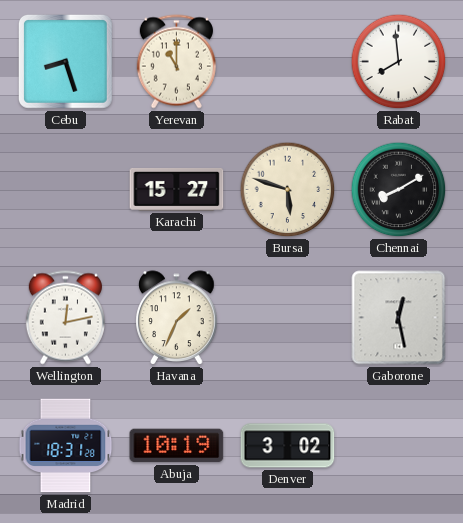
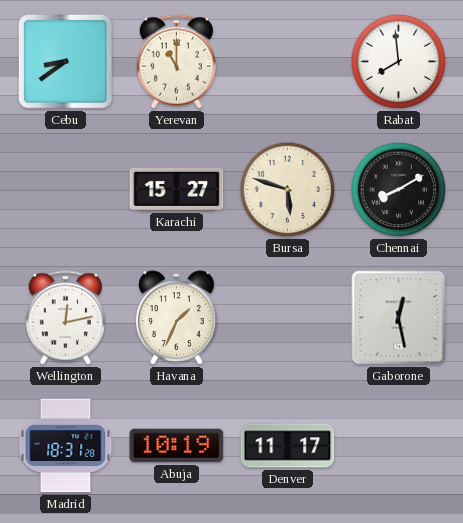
Cebu: 8:27 -> 8:39 (65, 61)
Denver: 3:02 -> 11:17 (288, 446)
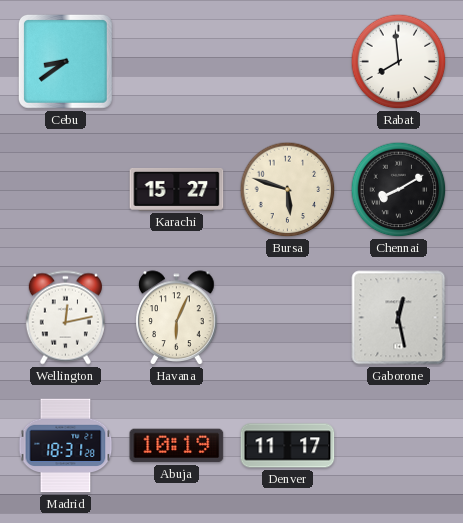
Yerevan: 11:00 -> none (176, 62)
Havana: 1:34 -> 6:04 (177, 318)
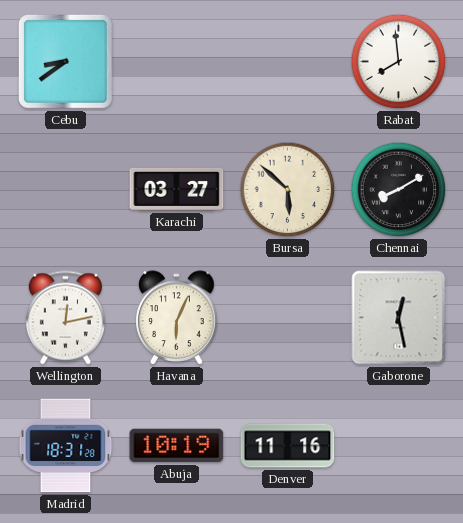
Karachi: 15:27 -> 03:27 (177, 189)
Bursa: 5:48 -> 5:52 (288, 190)
Denver: 11:17 -> 11:16 (288, 446)
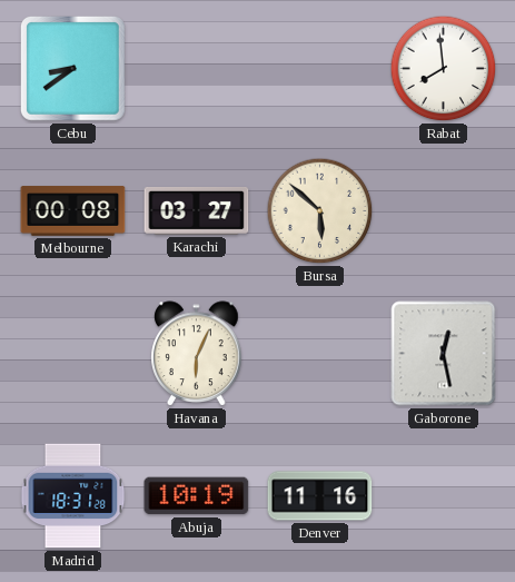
Melbourne: none -> 00:08 (73, 211)
Chennai: 8:10 -> none (399, 190)
Wellington: 12:13 -> none (65, 318)
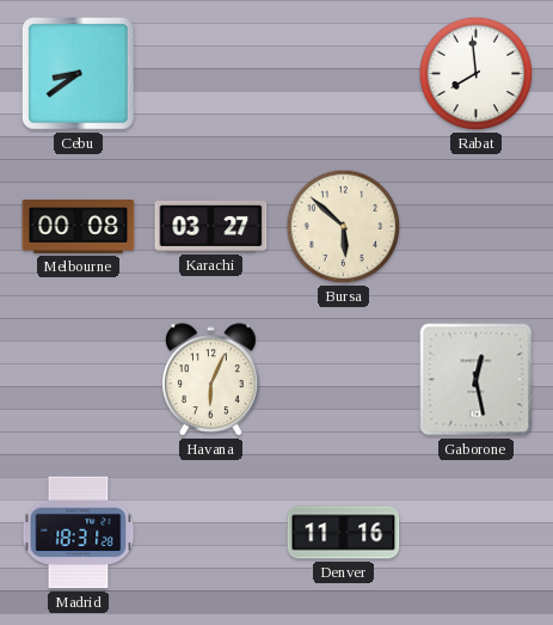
Abuja: 10:19 -> none (197, 496)
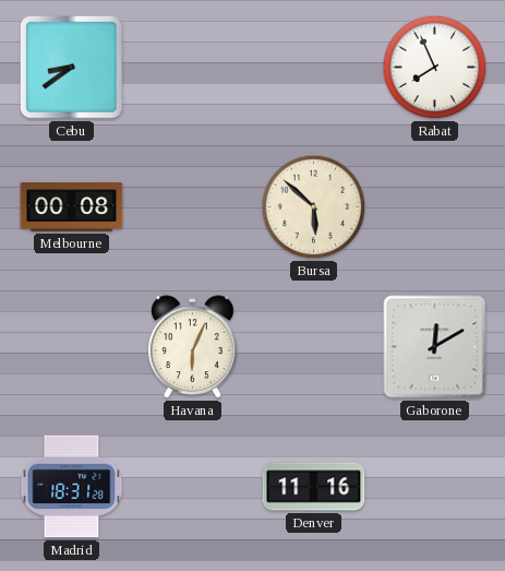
Rabat: 7:59 -> 7:56 (435, 68)
Karachi: 03:27 -> none (211, 226)
Gaborone: 12:28 -> 12:10 (435, 347)
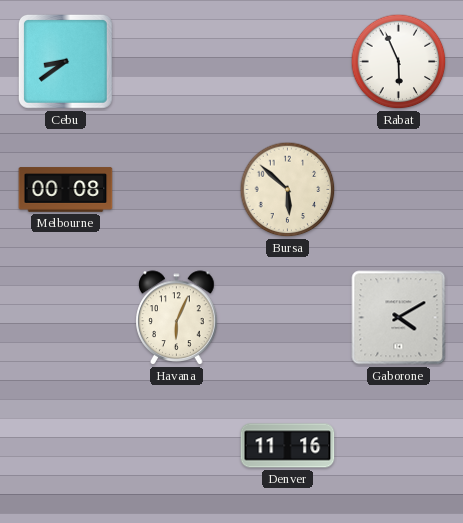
Rabat: 7:56 -> 5:56 (399, 62)
Gaborone: 12:10 -> 4:10 (399, 318)
Madrid: 18:31 -> none (72, 487)
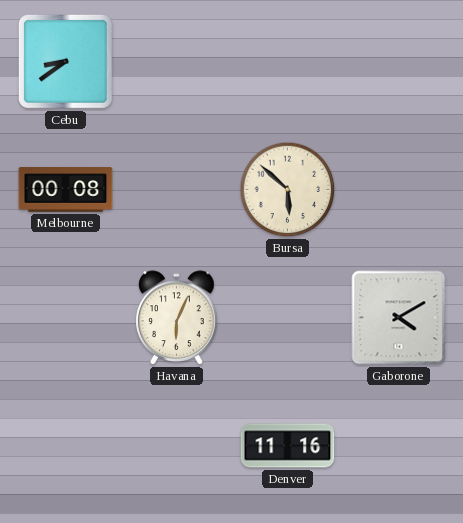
Rabat: 5:56 -> none (399, 62)
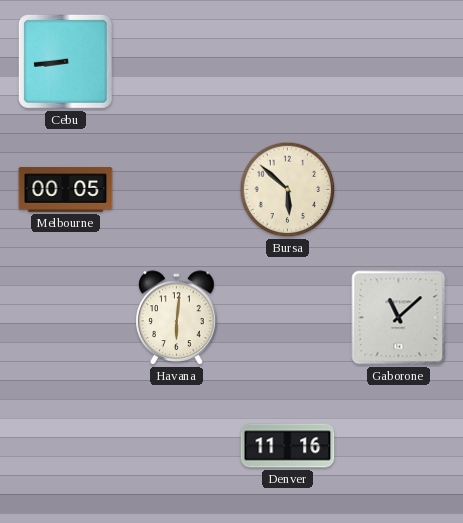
Cebu: 8:39 -> 8:44 (65, 61)
Melbourne: 00:08 -> 00:05 (66, 190)
Havana: 6:04 -> 6:01 (177, 318)
Gaborone: 4:10 -> 11:08 (399, 318)
